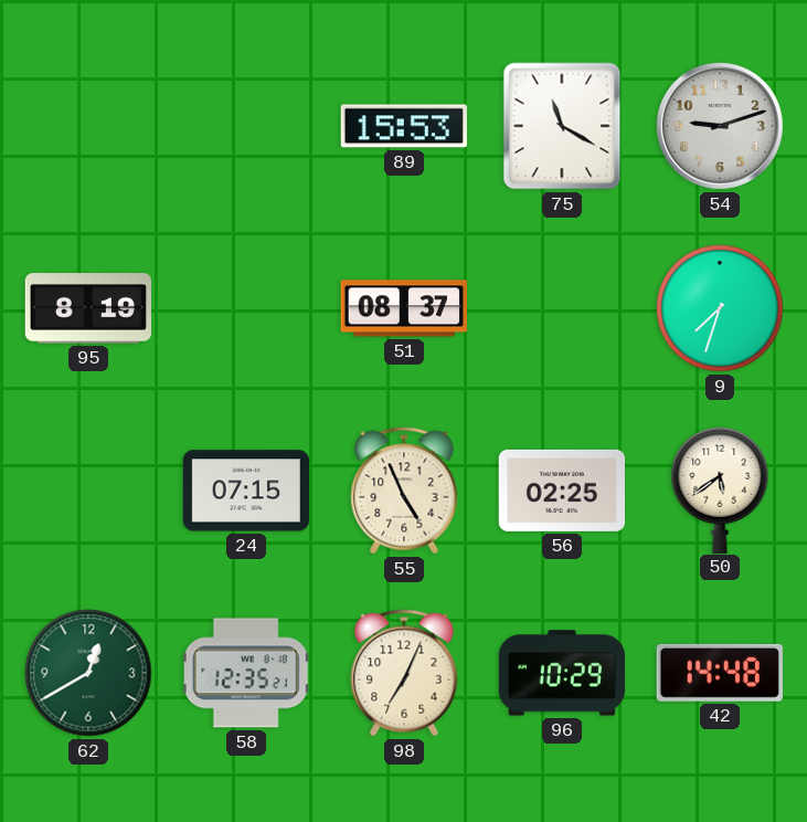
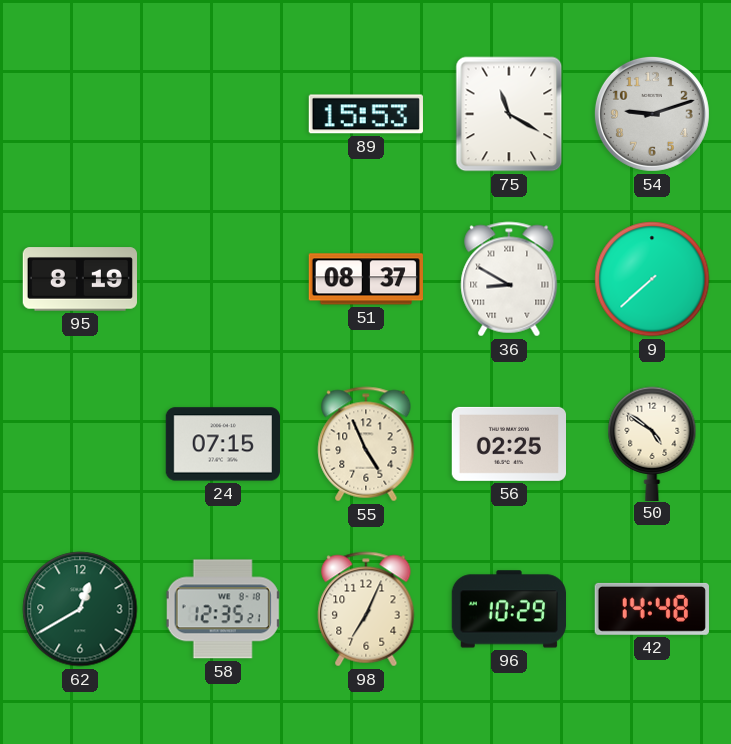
36: none -> 8:50 (509, 279)
9: 7:33 -> 7:38 (652, 279)
50: 5:39 -> 4:51 (652, 443)
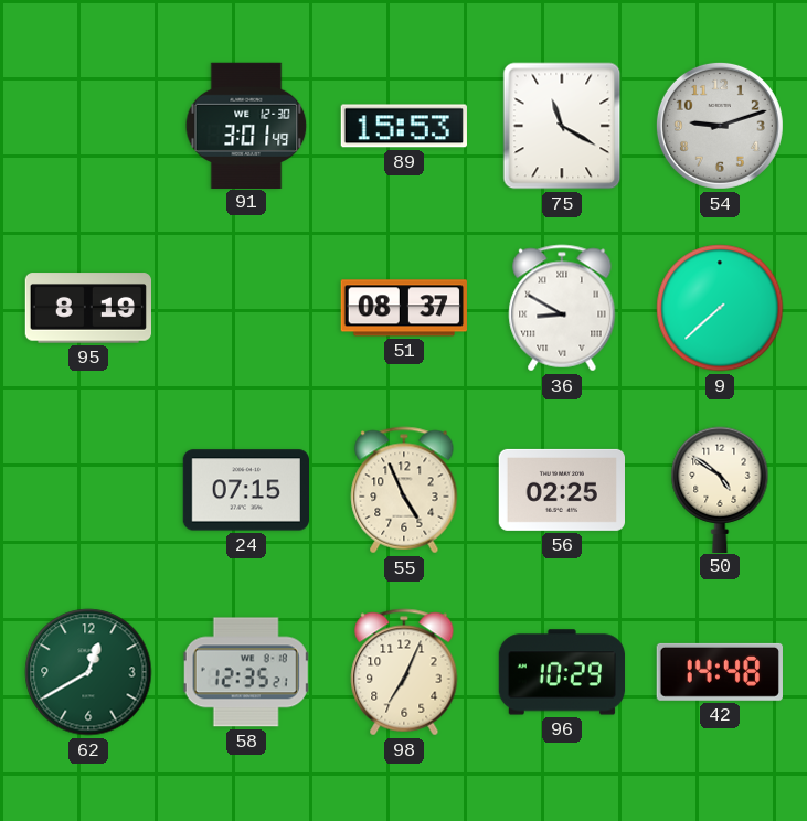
91: none -> 3:01 (246, 125)
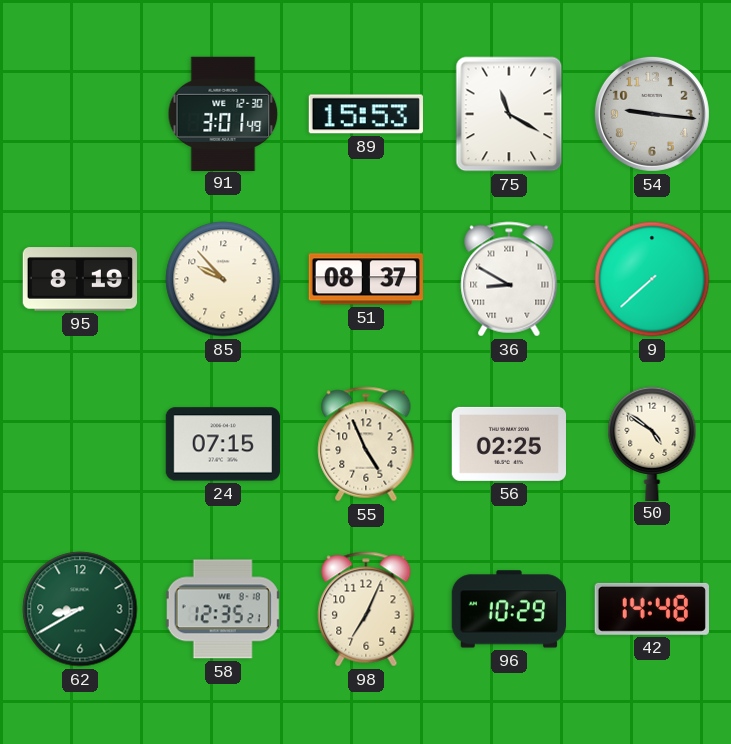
54: 9:12 -> 9:16 (652, 114)
85: none -> 9:53 (223, 279)
62: 12:40 -> 8:40 (80, 609)
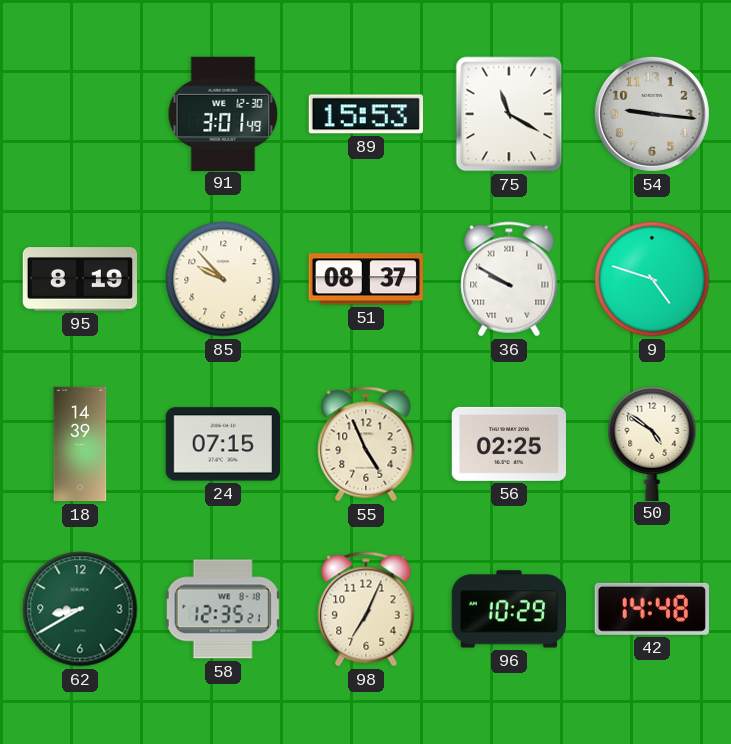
36: 8:50 -> 9:50 (509, 279)
9: 7:38 -> 4:48 (652, 279)
18: none -> 14:39 (80, 444)
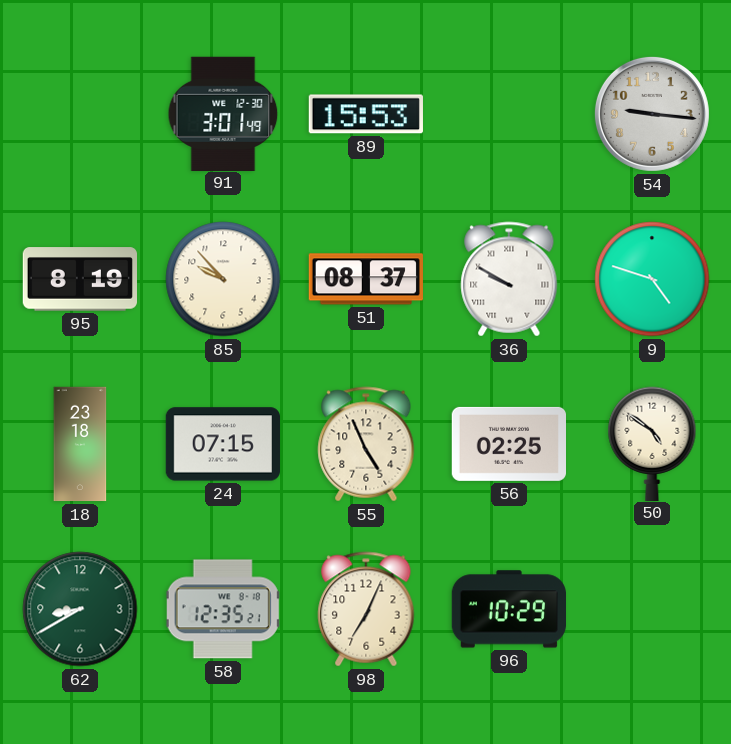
75: 11:20 -> none (509, 114)
18: 14:39 -> 23:18 (80, 444)
42: 14:48 -> none (652, 609)
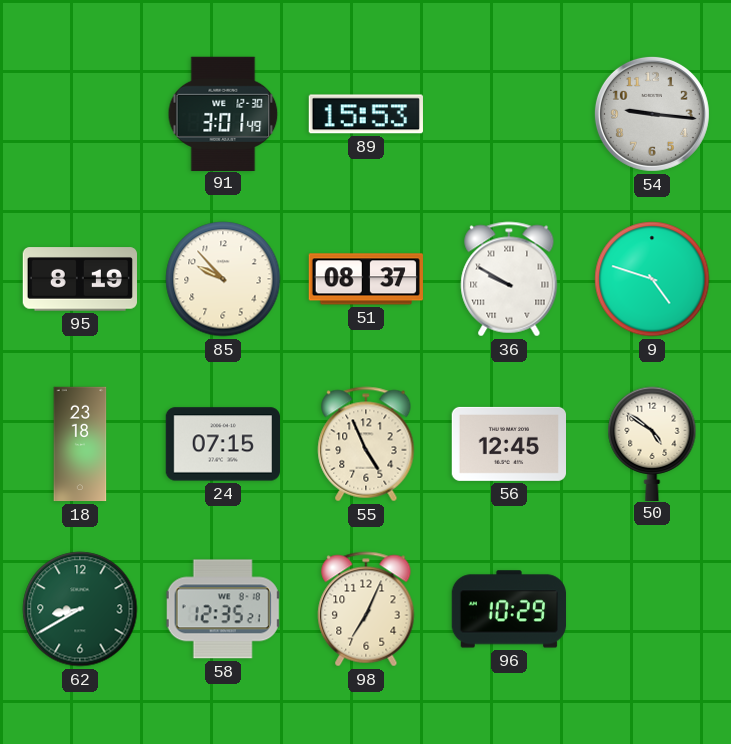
56: 02:25 -> 12:45 (508, 444)
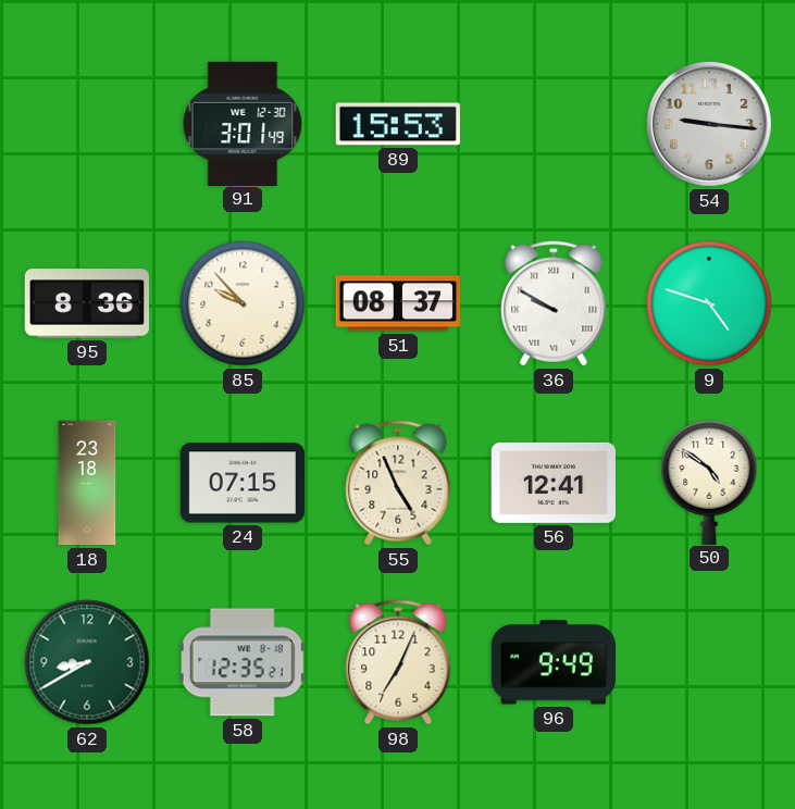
95: 8:19 -> 8:36 (86, 303)
56: 12:45 -> 12:41 (552, 483)
96: 10:29 -> 9:49 (552, 662)
